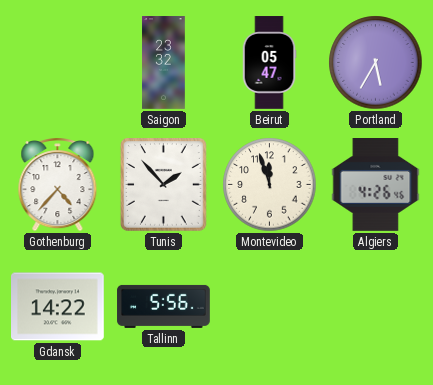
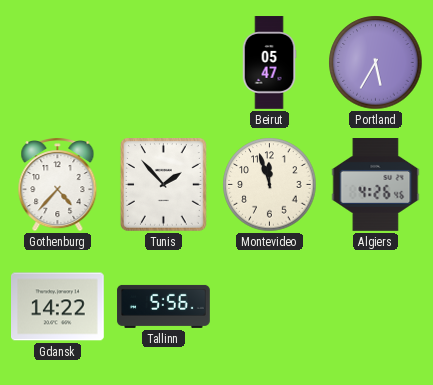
Saigon: 23:32 -> none (164, 63)
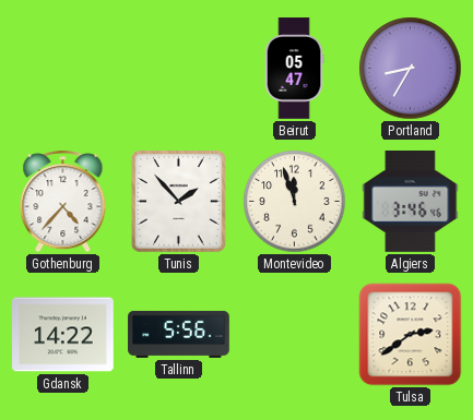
Portland: 5:35 -> 8:35 (411, 69)
Algiers: 4:26 -> 3:46 (411, 202)
Tulsa: none -> 2:39 (411, 335)
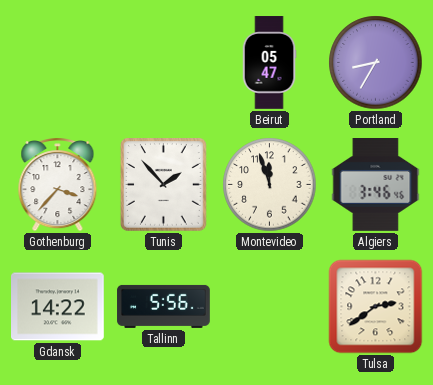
Gothenburg: 4:37 -> 3:37 (58, 185)
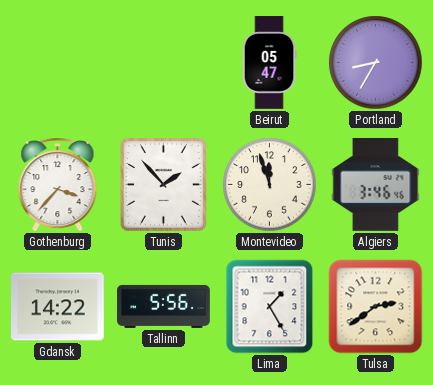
Lima: none -> 1:25 (270, 307)
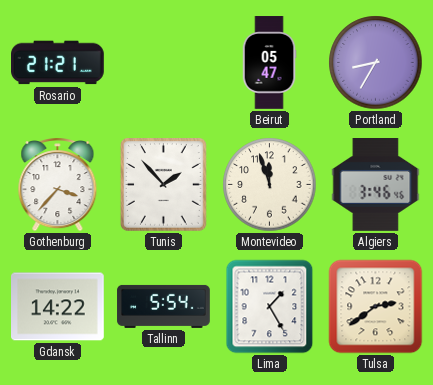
Rosario: none -> 21:21 (58, 63)
Tallinn: 5:56 -> 5:54 (164, 306)
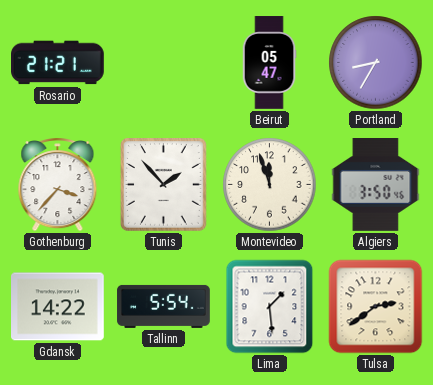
Algiers: 3:46 -> 3:50 (376, 185)
Lima: 1:25 -> 1:29 (270, 307)
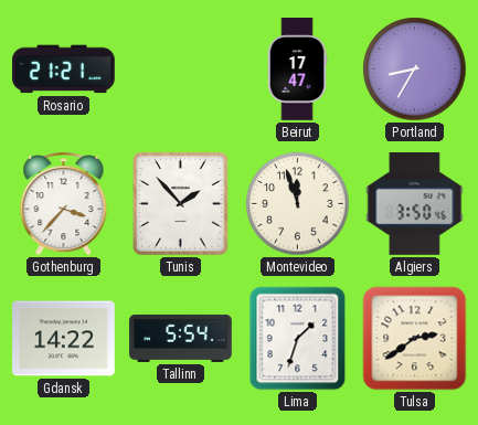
Beirut: 05:47 -> 17:47 (297, 70)
Lima: 1:29 -> 1:33 (298, 339)
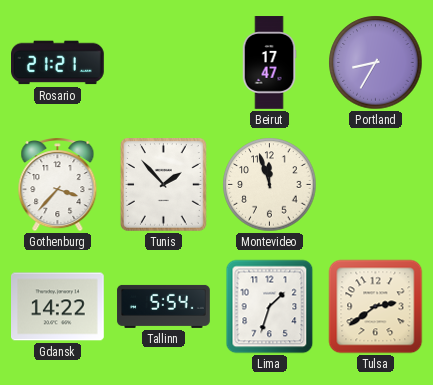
Algiers: 3:50 -> none (415, 204)
